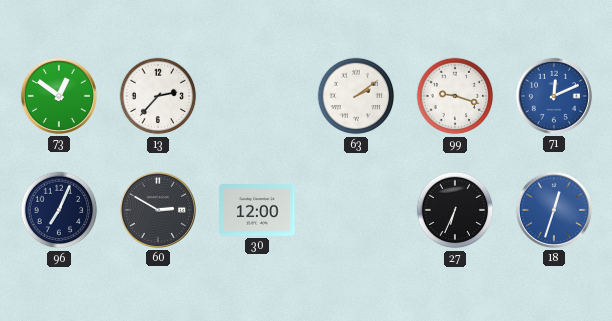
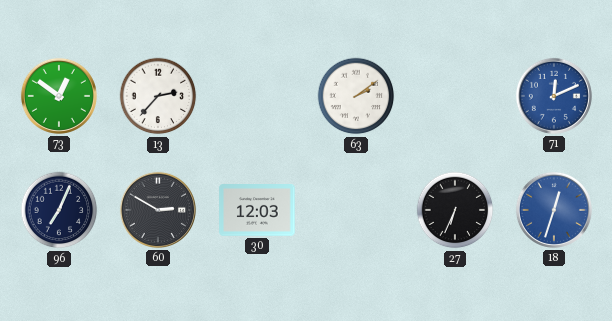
99: 9:18 -> none (455, 96)
30: 12:00 -> 12:03 (257, 211)
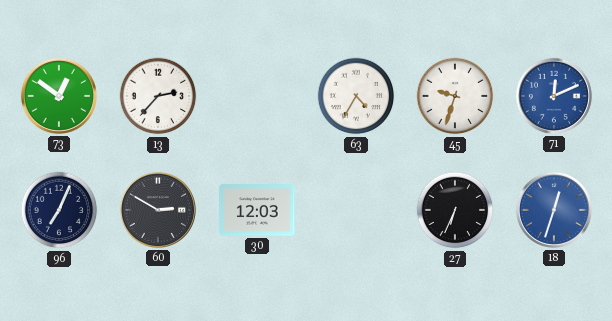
63: 2:09 -> 4:35 (356, 96)
45: none -> 9:33 (455, 96)
